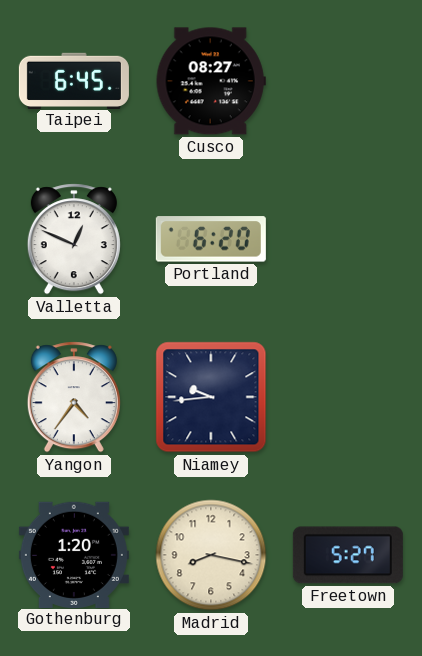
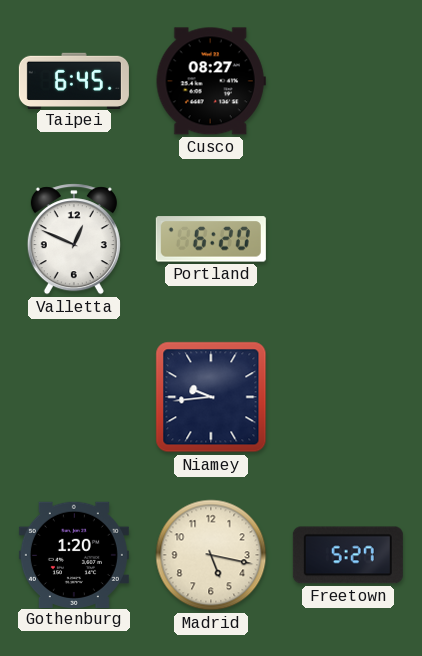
Yangon: 4:36 -> none (74, 397)
Madrid: 8:17 -> 5:17 (211, 555)
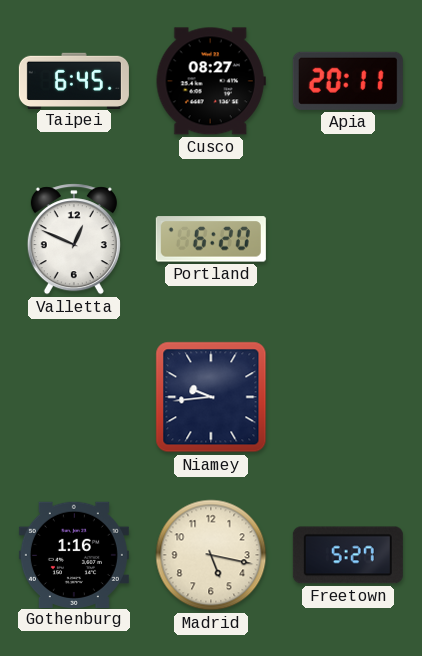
Apia: none -> 20:11 (348, 81)
Gothenburg: 1:20 -> 1:16 (74, 554)
